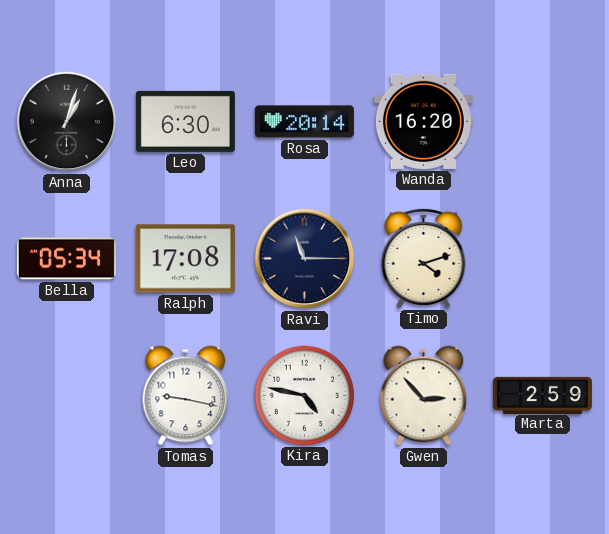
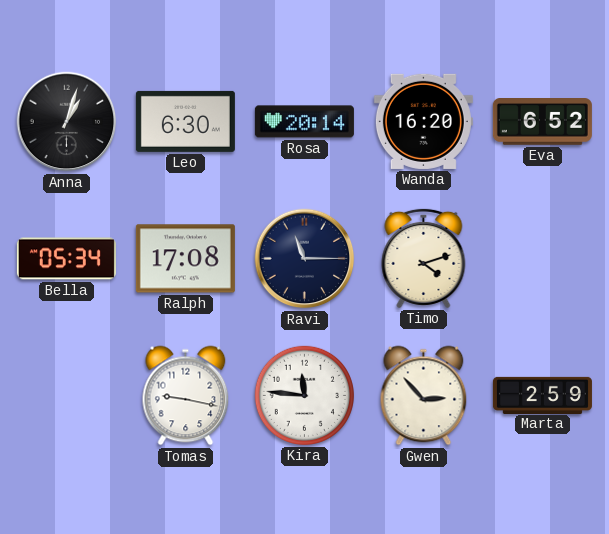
Eva: none -> 6:52 (542, 122)
Kira: 4:47 -> 11:46 (304, 395)
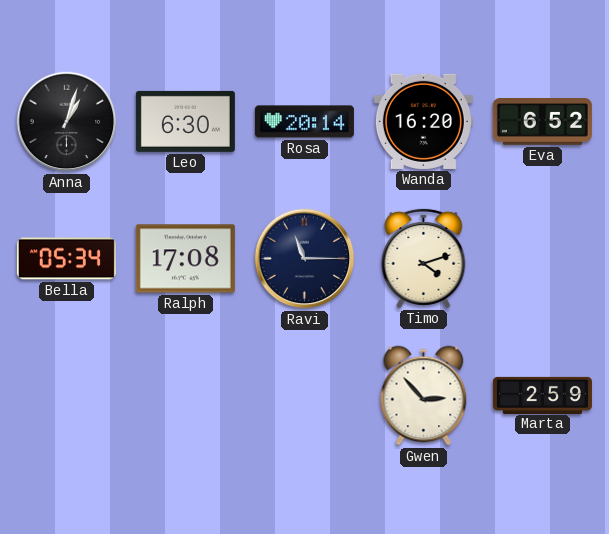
Tomas: 9:17 -> none (186, 396)
Kira: 11:46 -> none (304, 395)
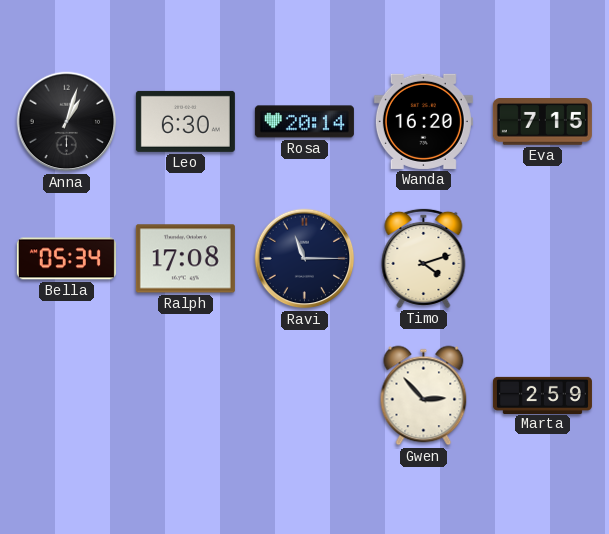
Eva: 6:52 -> 7:15 (542, 122)
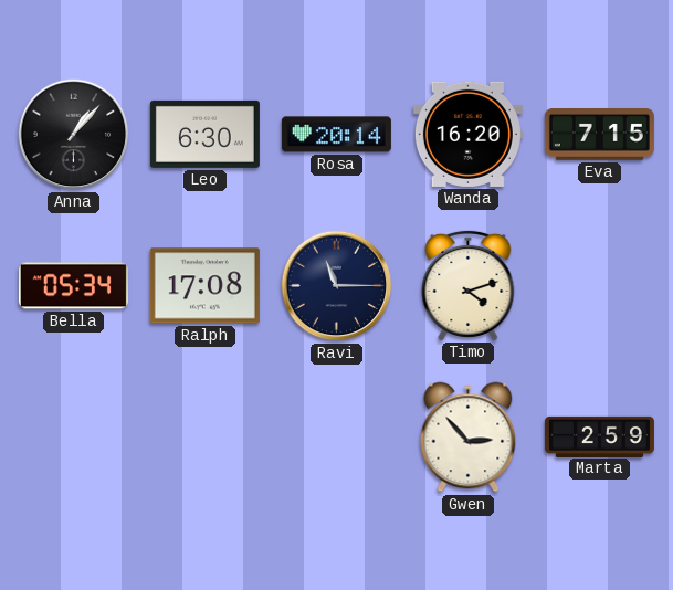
Anna: 1:03 -> 1:07 (74, 135)
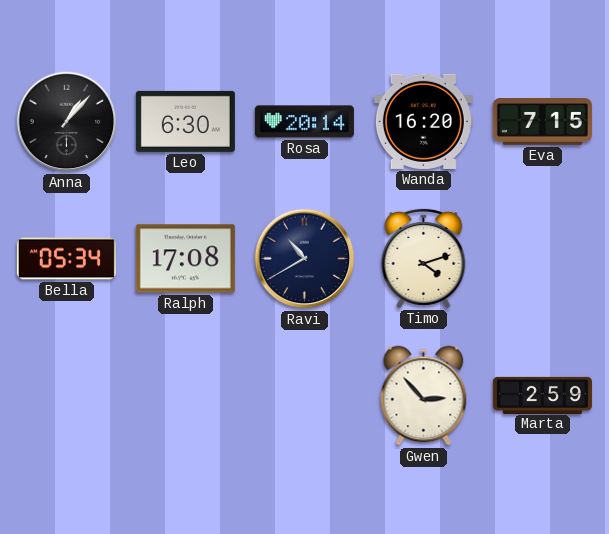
Ravi: 11:15 -> 10:40 (305, 259)
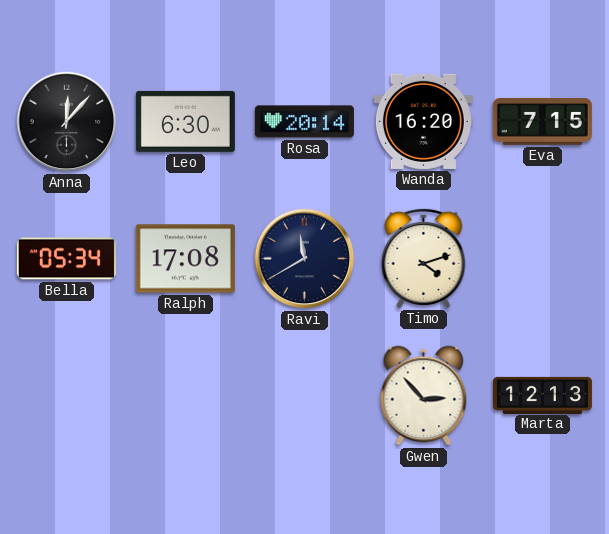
Anna: 1:07 -> 12:07 (67, 122)
Ravi: 10:40 -> 11:40 (305, 259)
Marta: 2:59 -> 12:13 (542, 395)
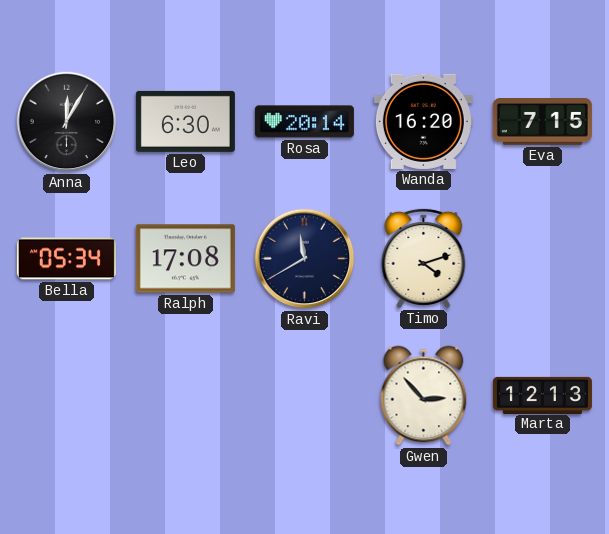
Anna: 12:07 -> 12:05 (67, 122)
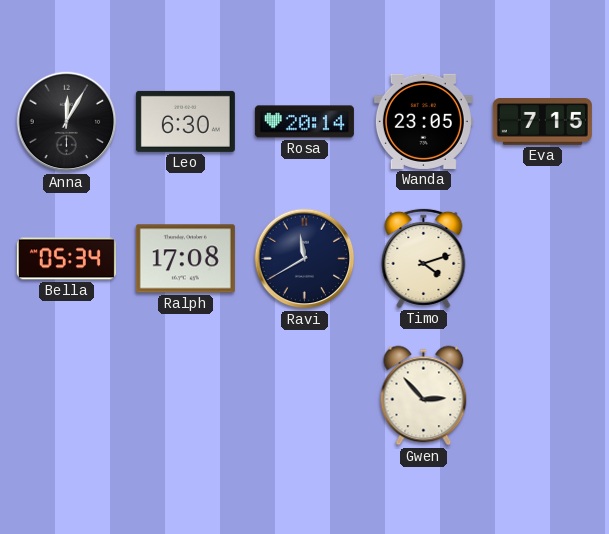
Wanda: 16:20 -> 23:05 (423, 121)
Marta: 12:13 -> none (542, 395)
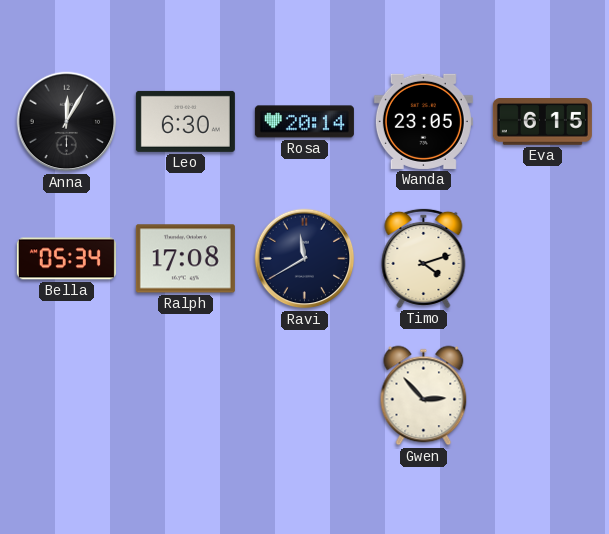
Eva: 7:15 -> 6:15 (542, 122)
